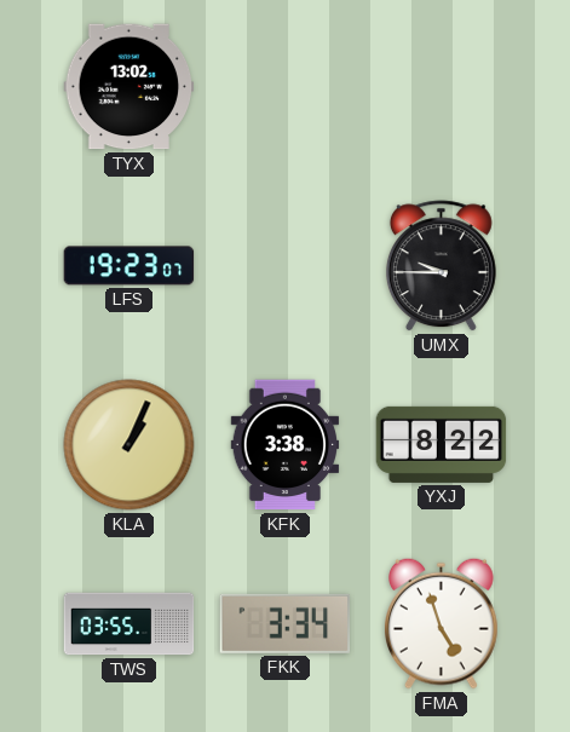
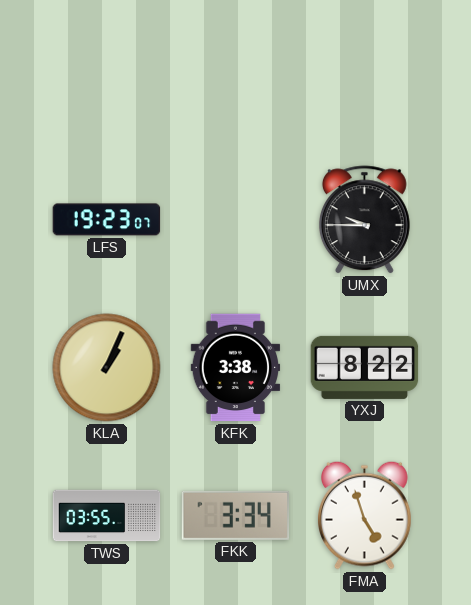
TYX: 13:02 -> none (129, 87)
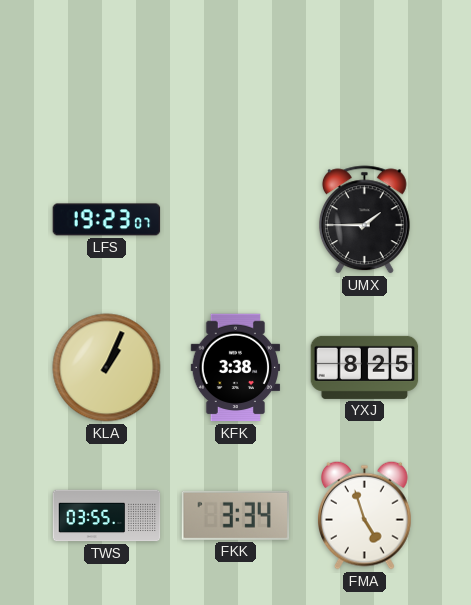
UMX: 9:45 -> 1:45 (364, 220)
YXJ: 8:22 -> 8:25 (365, 367)
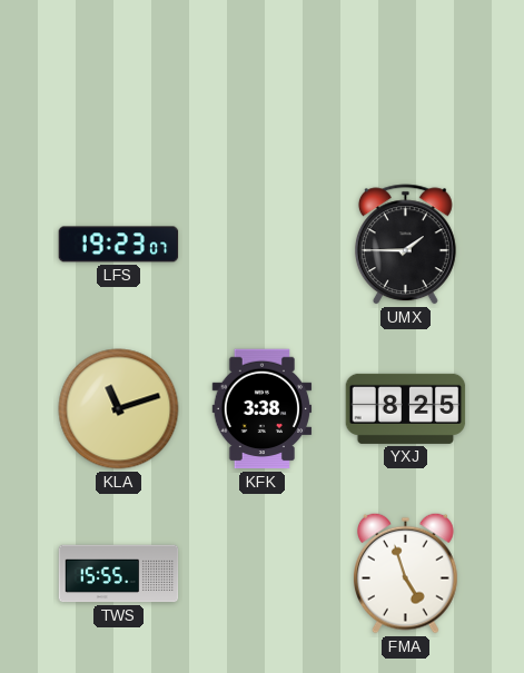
KLA: 1:04 -> 11:12 (119, 409)
TWS: 03:55 -> 15:55 (119, 574)
FKK: 3:34 -> none (236, 515)
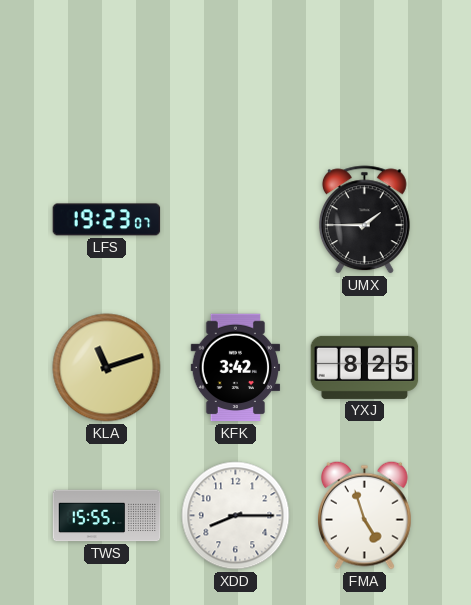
KFK: 3:38 -> 3:42 (236, 368)
XDD: none -> 8:15 (236, 516)
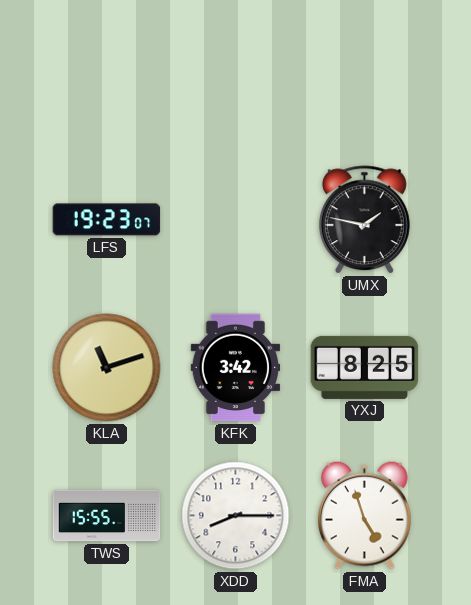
UMX: 1:45 -> 1:47 (364, 220)
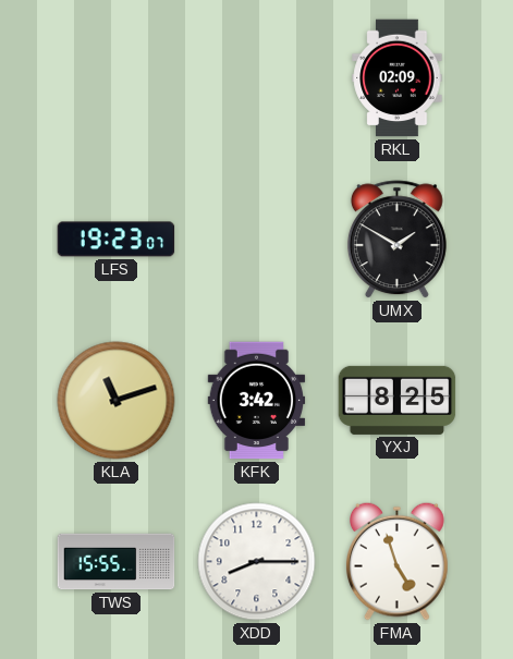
RKL: none -> 02:09 (398, 78)
UMX: 1:47 -> 1:50 (396, 240)
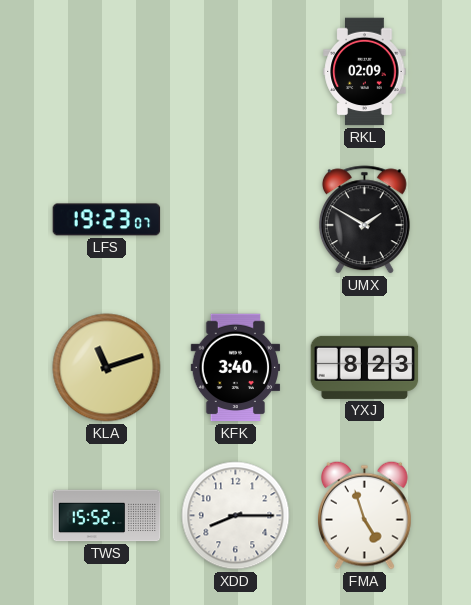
KFK: 3:42 -> 3:40 (236, 368)
YXJ: 8:25 -> 8:23 (365, 367)
TWS: 15:55 -> 15:52 (107, 516)
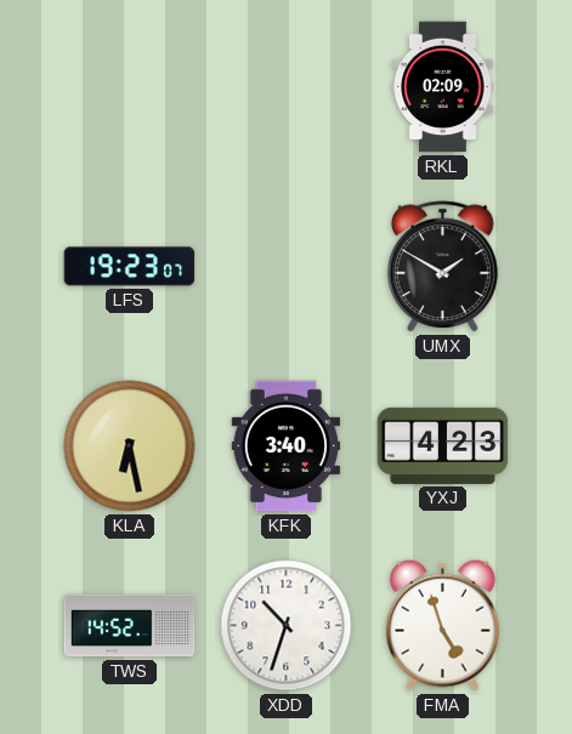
KLA: 11:12 -> 6:28 (130, 446)
YXJ: 8:23 -> 4:23 (443, 445)
TWS: 15:52 -> 14:52 (130, 626)
XDD: 8:15 -> 10:33 (287, 626)
